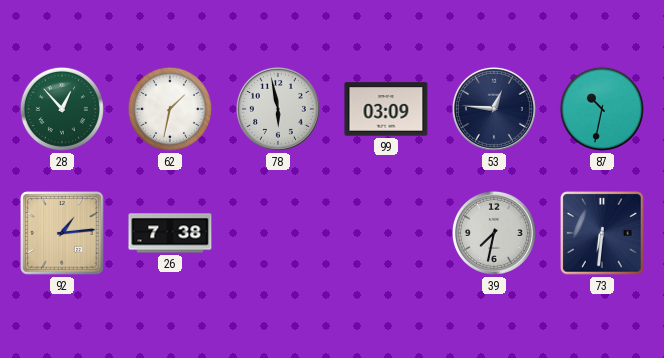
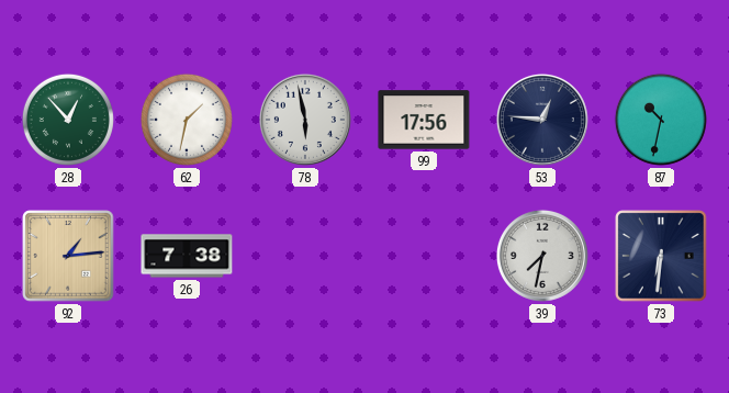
99: 03:09 -> 17:56 (424, 120)
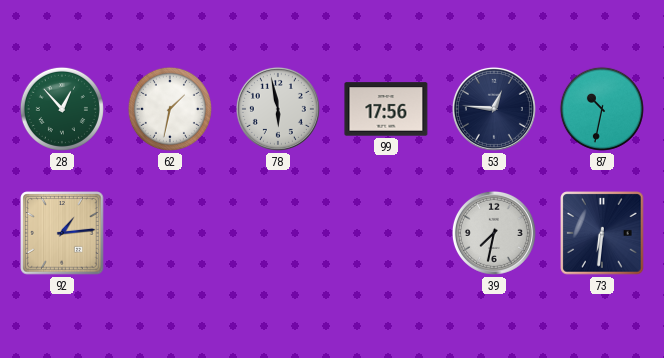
26: 7:38 -> none (187, 256)
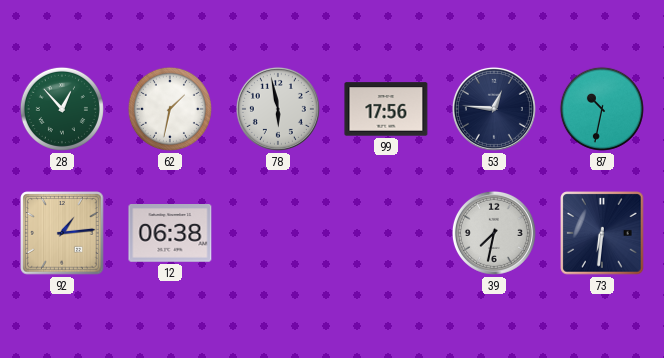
12: none -> 06:38 (170, 234)
